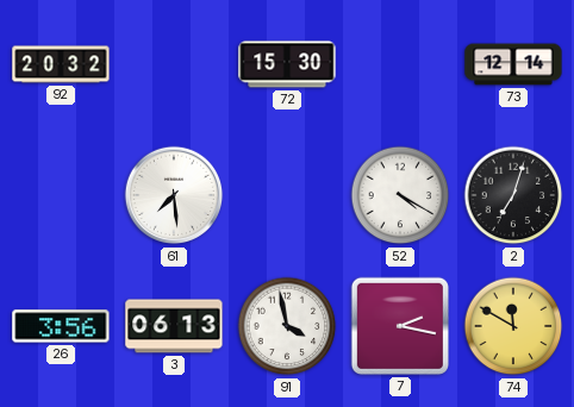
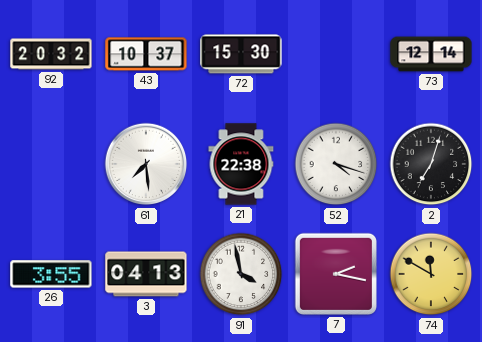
43: none -> 10:37 (146, 54)
21: none -> 22:38 (241, 164)
52: 4:20 -> 4:18 (336, 164)
26: 3:56 -> 3:55 (51, 274)
3: 06:13 -> 04:13 (146, 274)
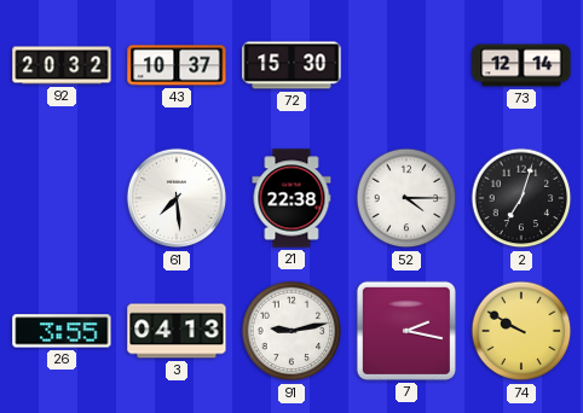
52: 4:18 -> 4:15 (406, 198)
91: 3:58 -> 9:13 (291, 331)
74: 11:50 -> 9:50 (521, 331)
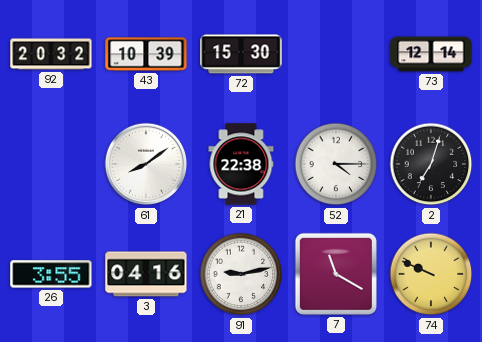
43: 10:37 -> 10:39 (146, 54)
61: 7:29 -> 8:09 (146, 164)
3: 04:13 -> 04:16 (146, 274)
7: 2:17 -> 11:20 (336, 274)
74: 9:50 -> 9:49 (431, 274)
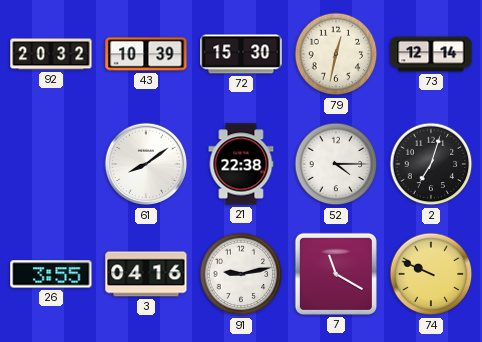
79: none -> 12:32 (336, 54)
